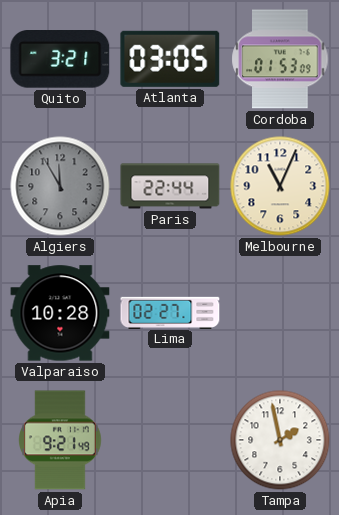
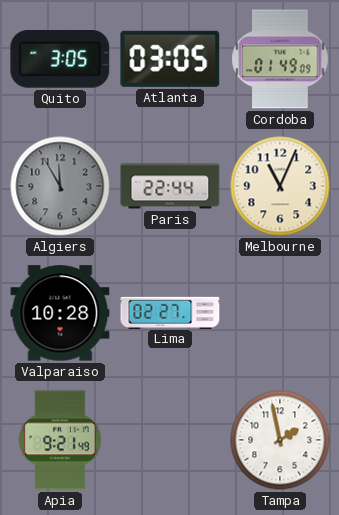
Quito: 3:21 -> 3:05 (60, 60)
Cordoba: 01:53 -> 01:49 (280, 59)
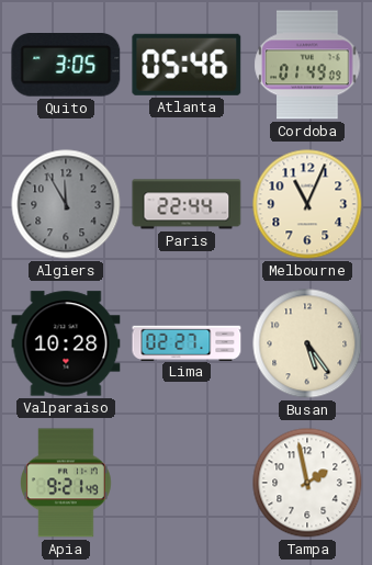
Atlanta: 03:05 -> 05:46 (187, 65)
Busan: none -> 5:24 (307, 343)
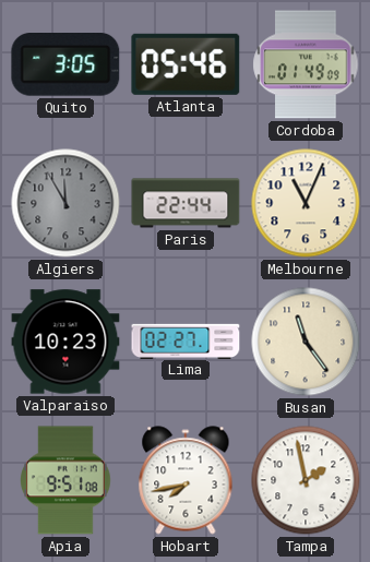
Valparaiso: 10:28 -> 10:23 (65, 342)
Busan: 5:24 -> 11:24 (306, 342)
Apia: 9:21 -> 9:51 (67, 480)
Hobart: none -> 7:43 (186, 480)
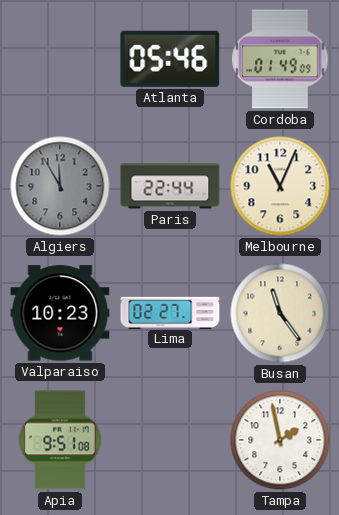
Quito: 3:05 -> none (65, 65)
Hobart: 7:43 -> none (186, 480)
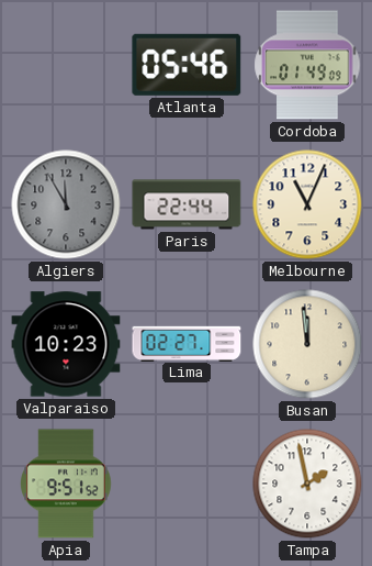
Busan: 11:24 -> 11:59 (307, 344)
Apia: 9:51:08 -> 9:51:52 (67, 484)
